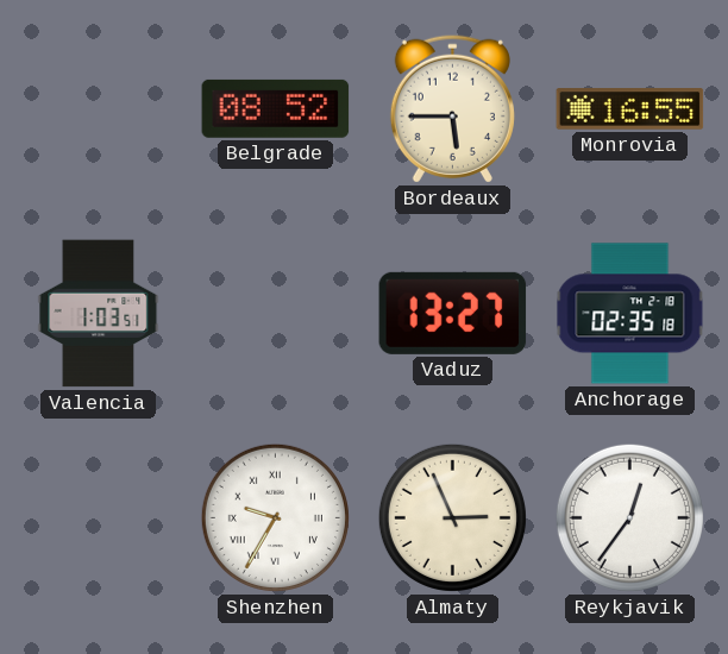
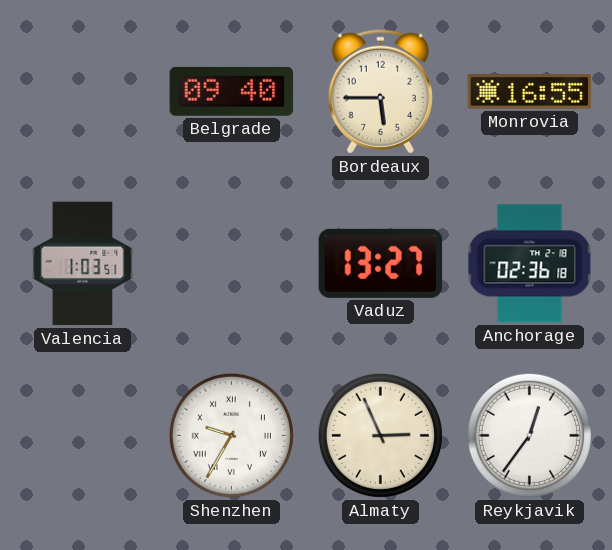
Belgrade: 08:52 -> 09:40 (232, 91)
Anchorage: 02:35 -> 02:36 (530, 264)
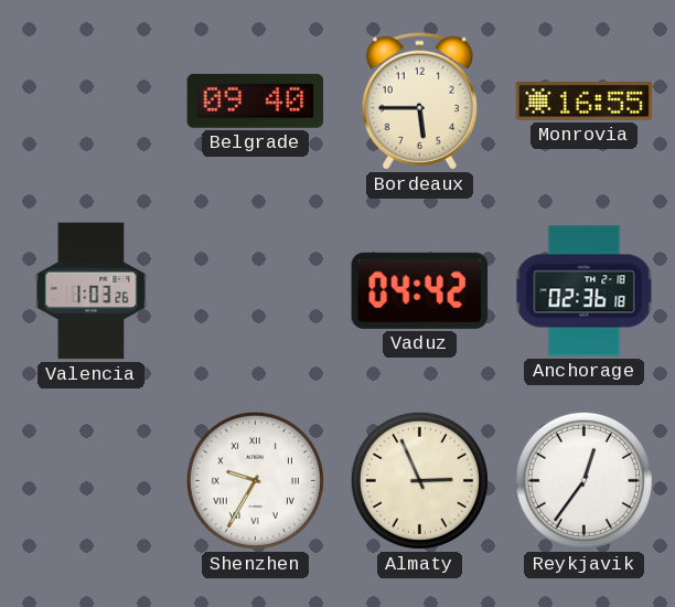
Valencia: 1:03:51 -> 1:03:26 (92, 291)
Vaduz: 13:27 -> 04:42 (420, 290)
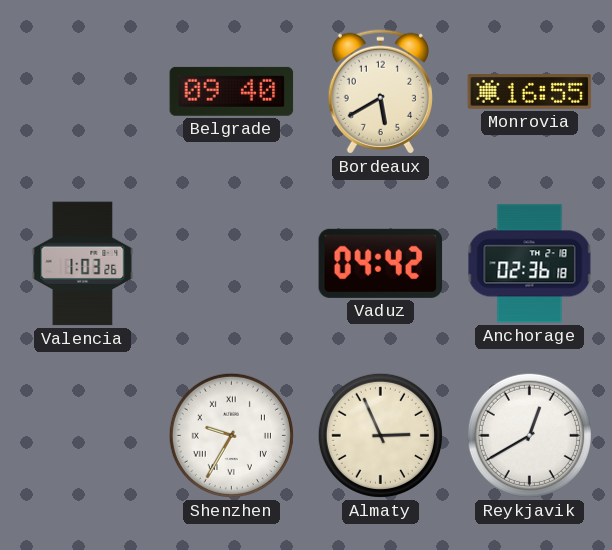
Bordeaux: 5:45 -> 5:40 (380, 91)
Reykjavik: 12:36 -> 12:40 (529, 435)
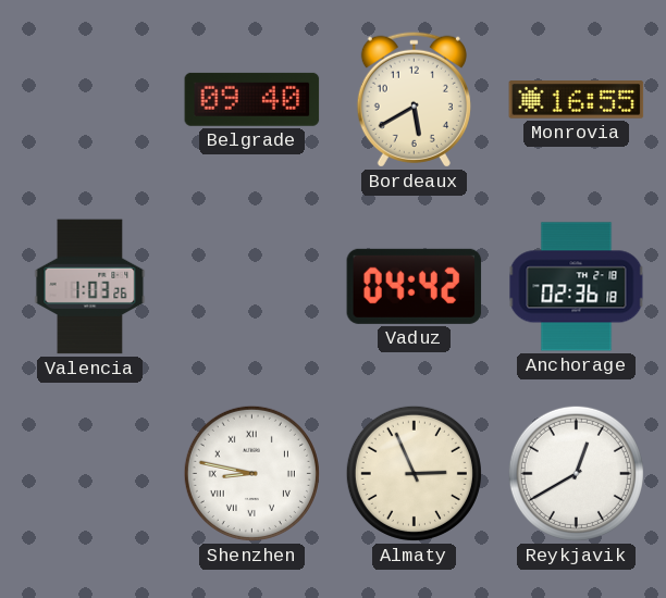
Shenzhen: 9:35 -> 8:47 (251, 473)
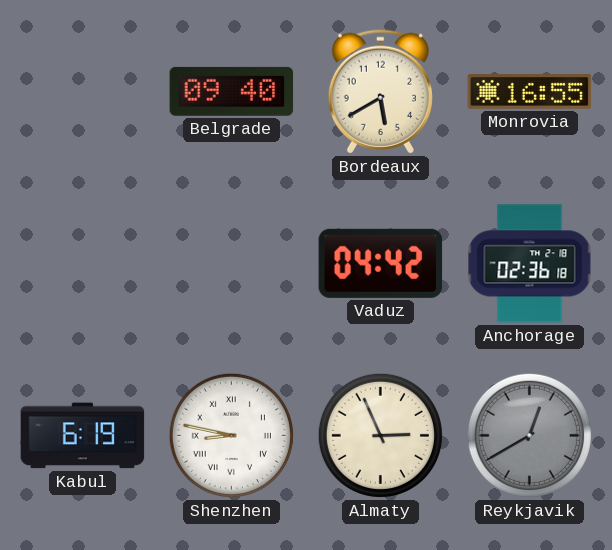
Valencia: 1:03 -> none (90, 287)
Kabul: none -> 6:19 (83, 436)
Reykjavik dial: white -> grey (529, 435)
